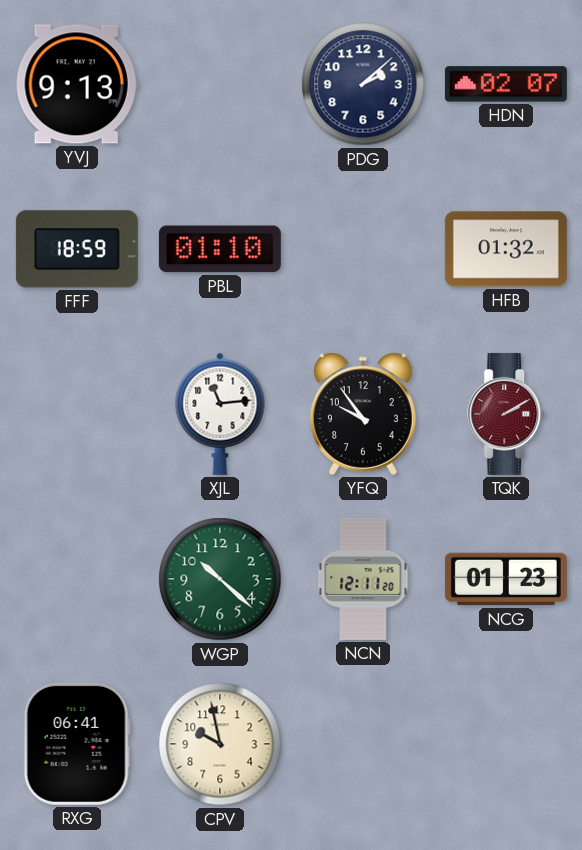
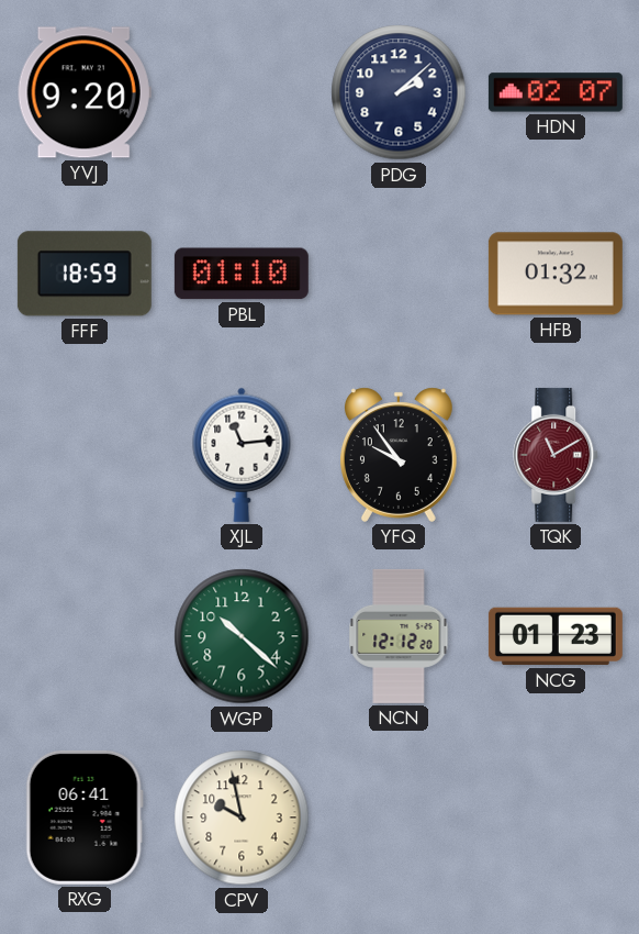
YVJ: 9:13 -> 9:20 (85, 92)
TQK: 2:10 -> 11:10 (557, 455)
NCN: 12:11 -> 12:12 (399, 636)
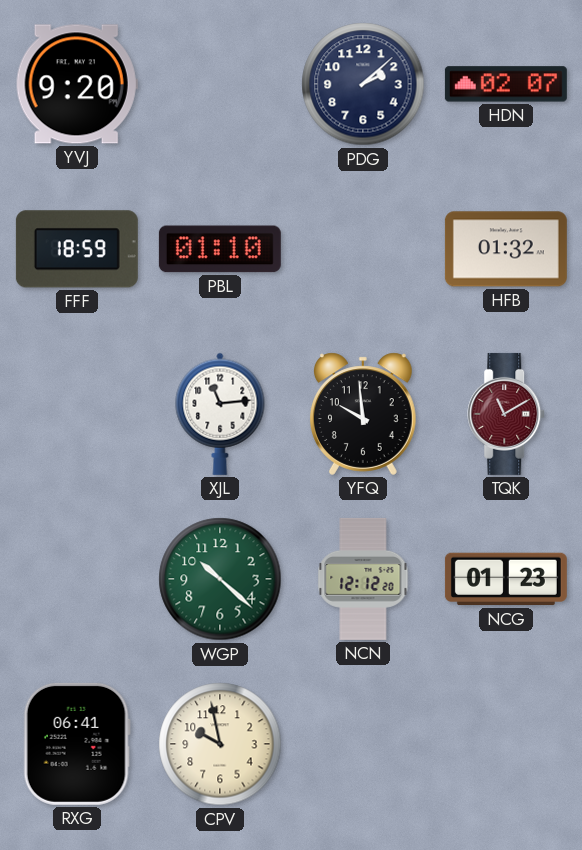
YFQ: 9:54 -> 9:59 (363, 414)
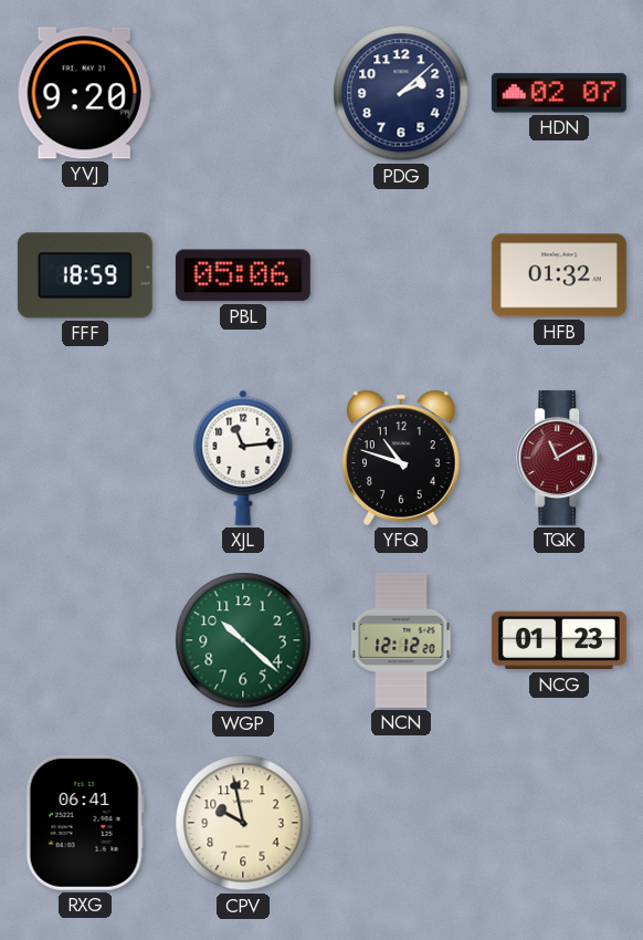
PBL: 01:10 -> 05:06 (243, 275)
YFQ: 9:59 -> 10:48 (401, 458)
